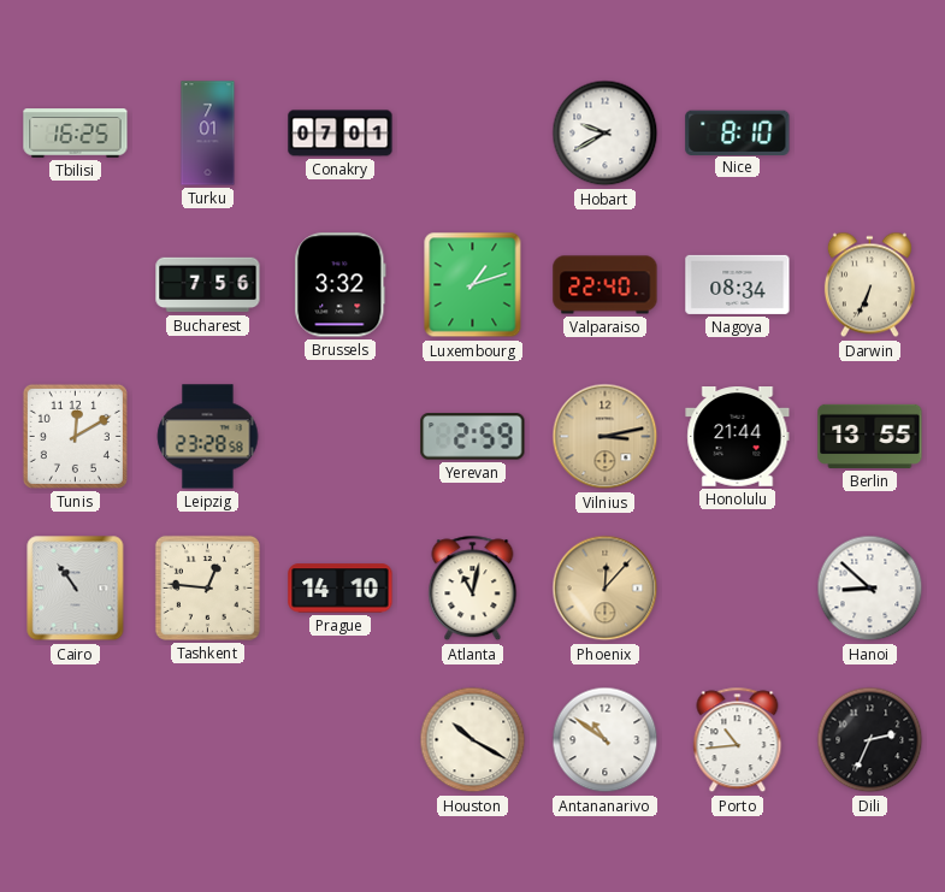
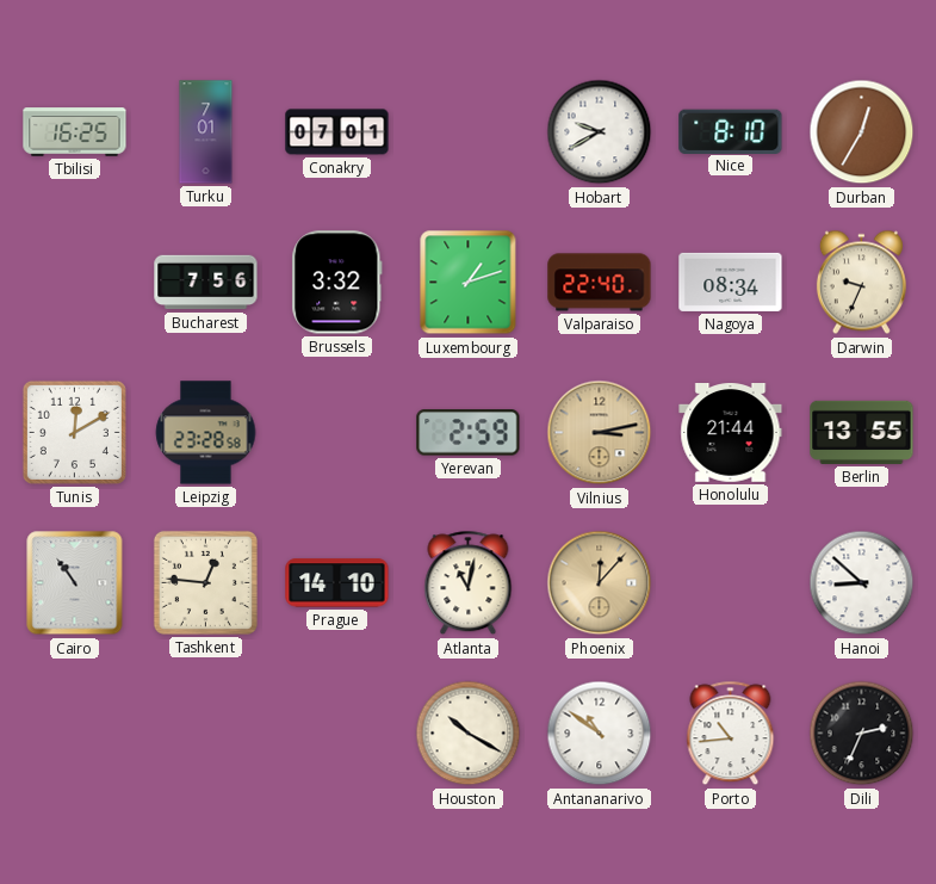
Durban: none -> 12:35 (862, 132)
Darwin: 6:34 -> 9:34 (861, 283)
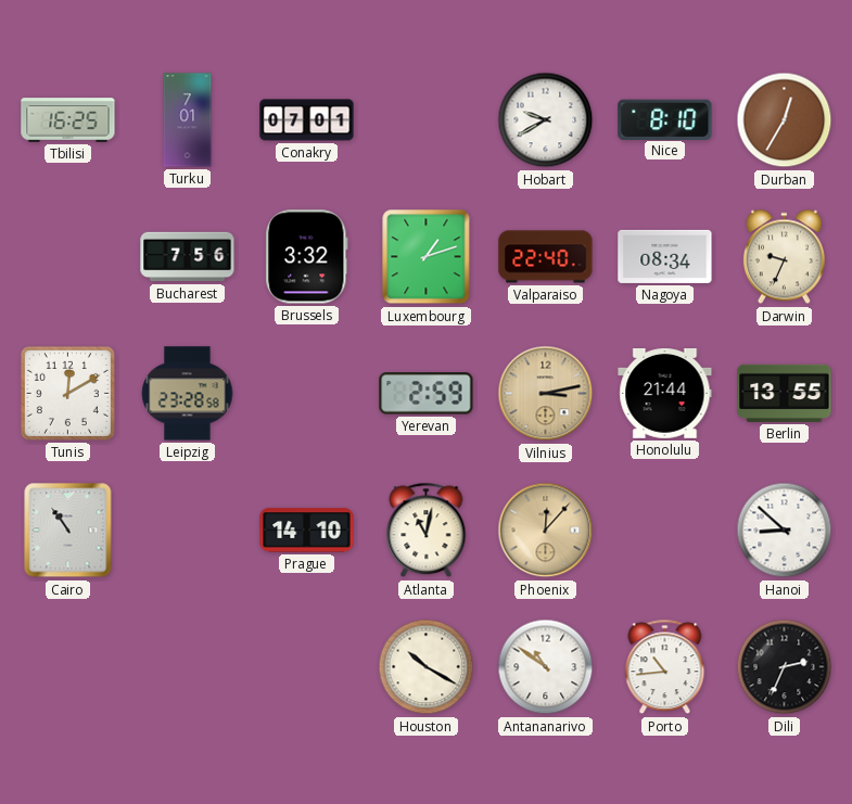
Tashkent: 12:46 -> none (205, 582)
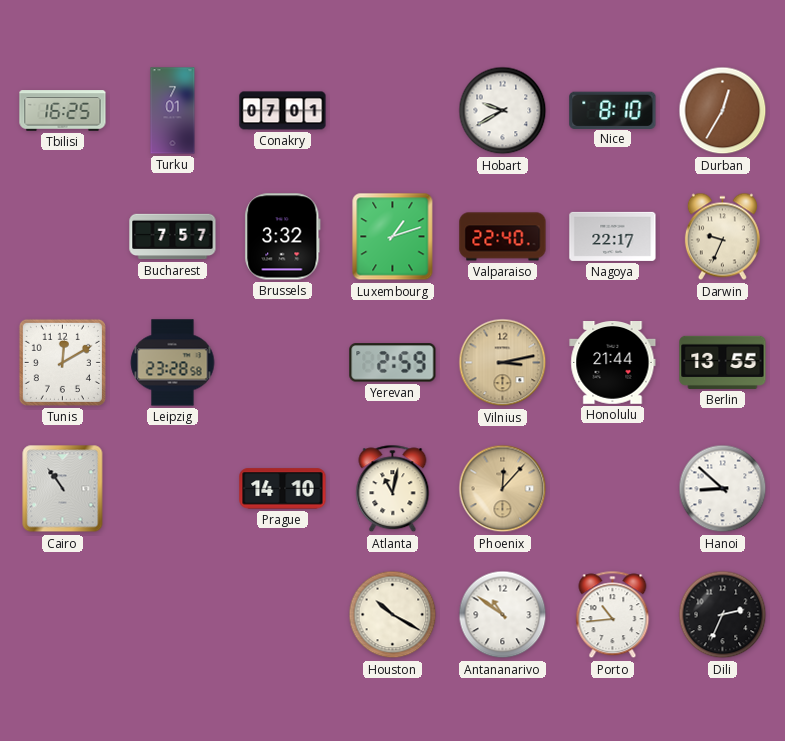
Bucharest: 7:56 -> 7:57 (173, 237)
Nagoya: 08:34 -> 22:17 (613, 236)
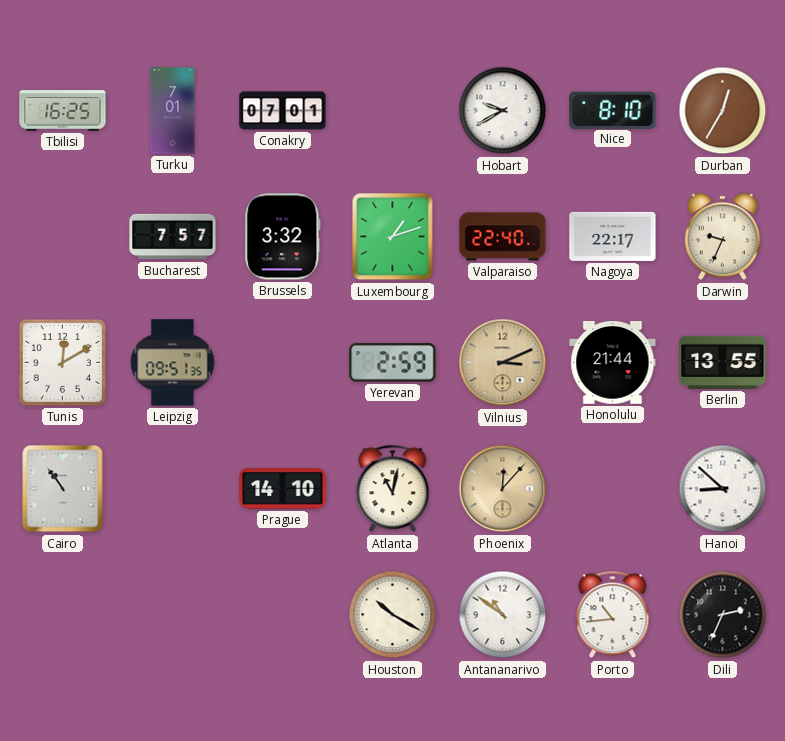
Leipzig: 23:28 -> 09:51 (173, 363)
Vilnius: 3:13 -> 3:11 (503, 363)
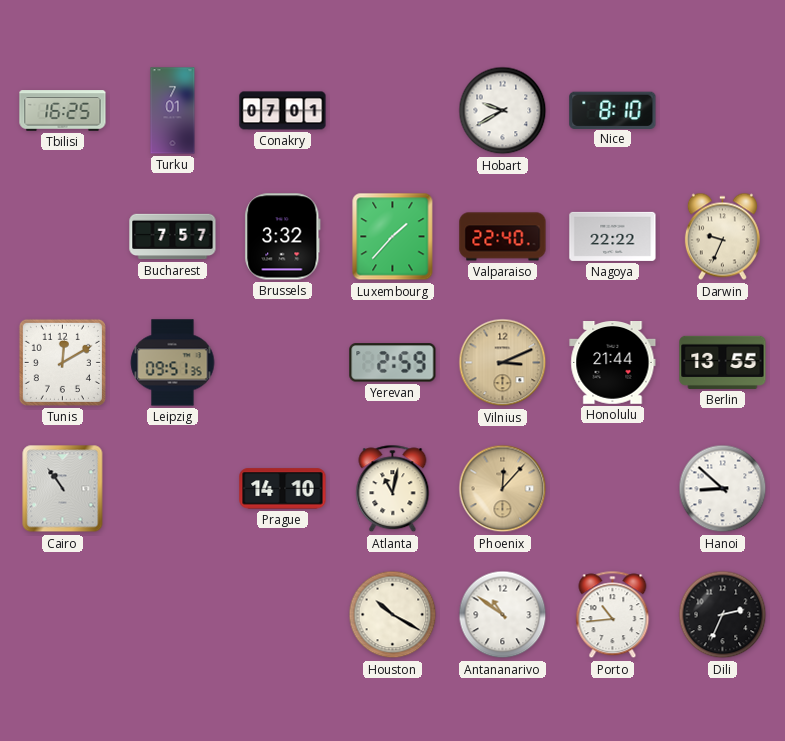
Durban: 12:35 -> none (723, 111)
Luxembourg: 1:12 -> 1:37 (393, 237)
Nagoya: 22:17 -> 22:22 (613, 236)
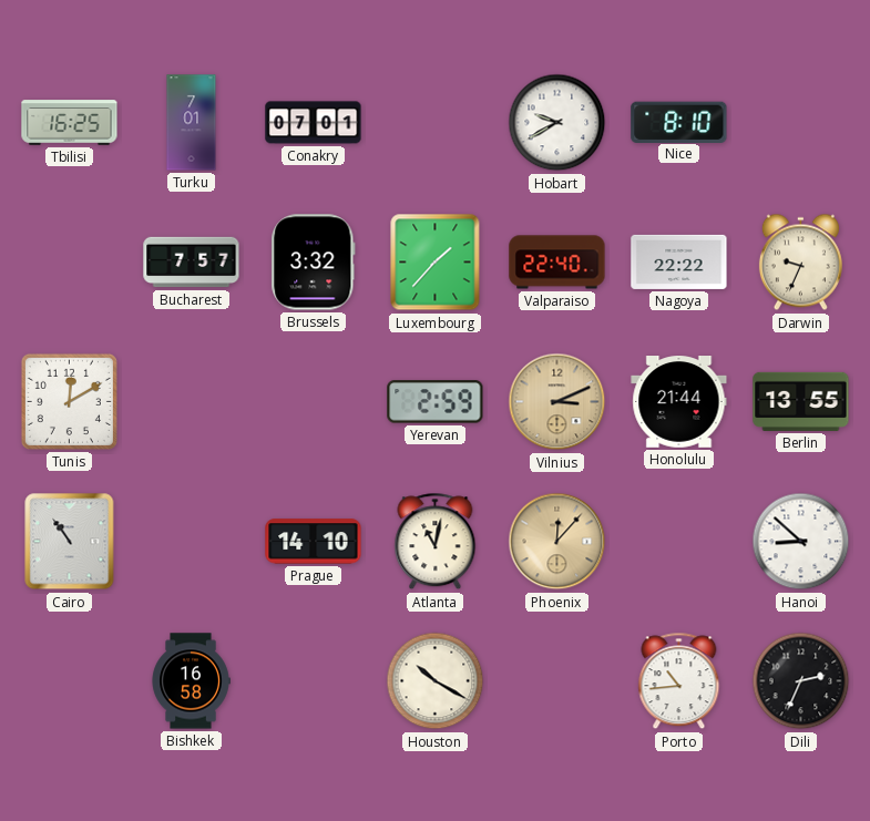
Leipzig: 09:51 -> none (173, 363)
Bishkek: none -> 16:58 (191, 681)
Antananarivo: 10:51 -> none (503, 615)
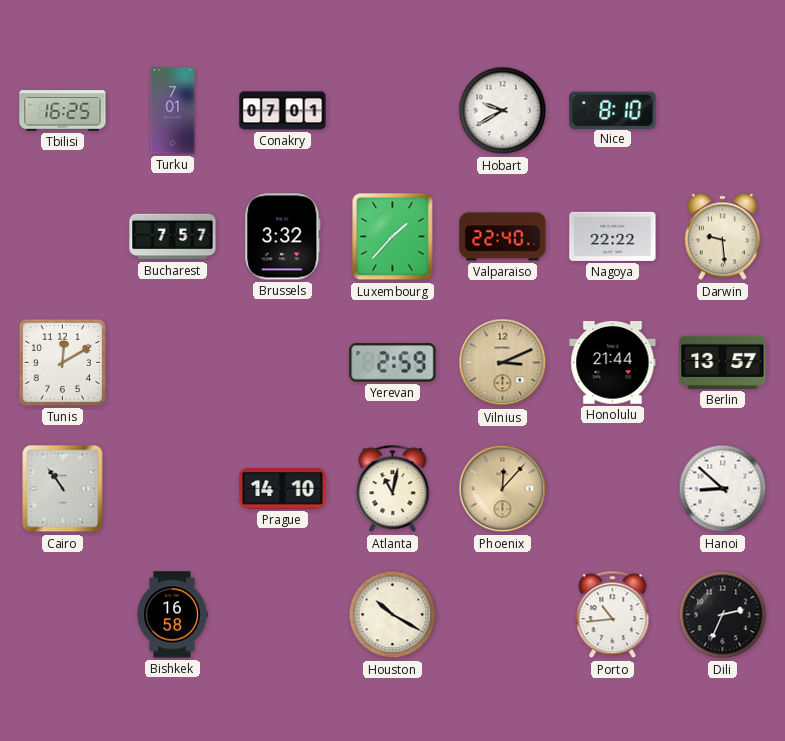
Darwin: 9:34 -> 9:29 (722, 237)
Berlin: 13:55 -> 13:57 (723, 362)
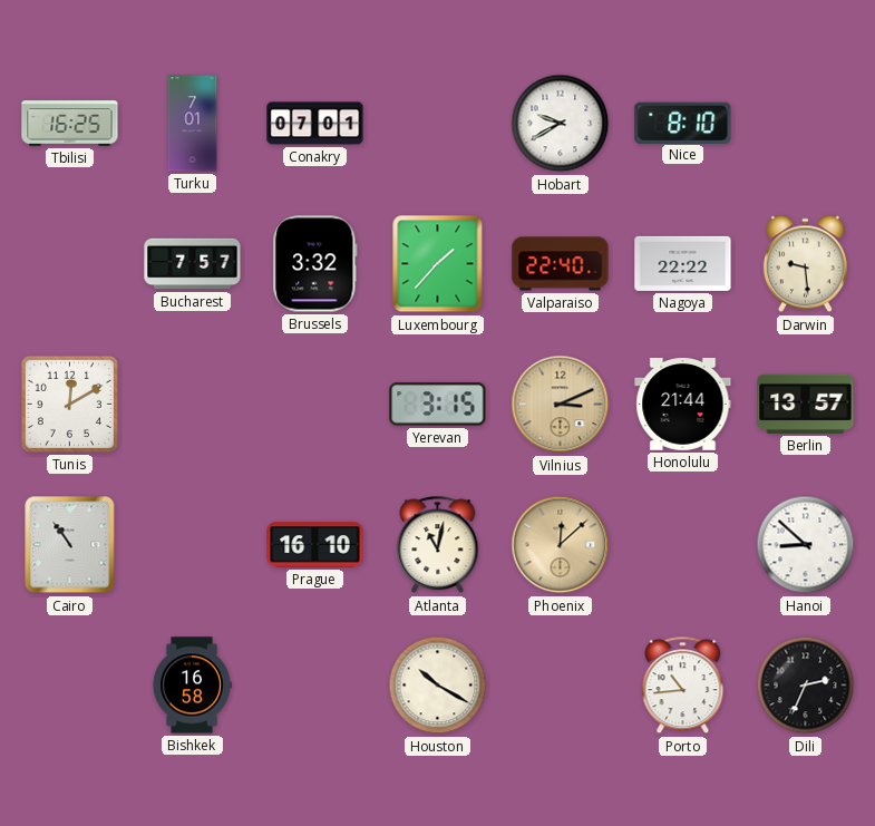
Yerevan: 2:59 -> 3:15 (438, 405)
Prague: 14:10 -> 16:10 (315, 545)
Phoenix: 12:07 -> 12:08 (561, 545)
